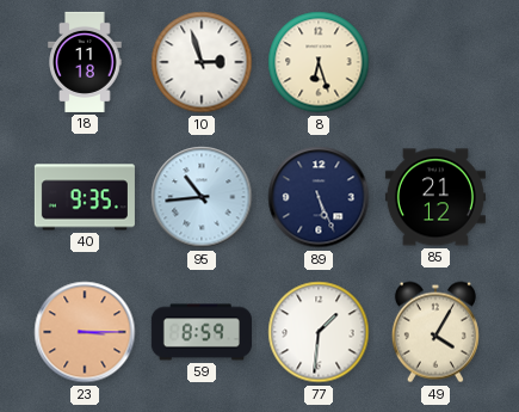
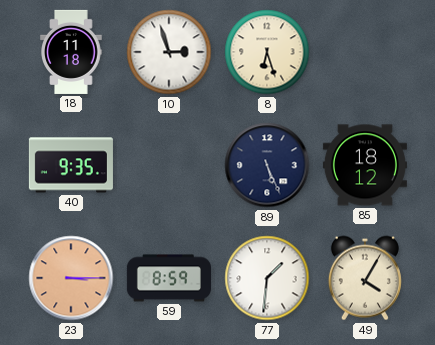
95: 10:44 -> none (202, 197)
85: 21:12 -> 18:12 (365, 165)
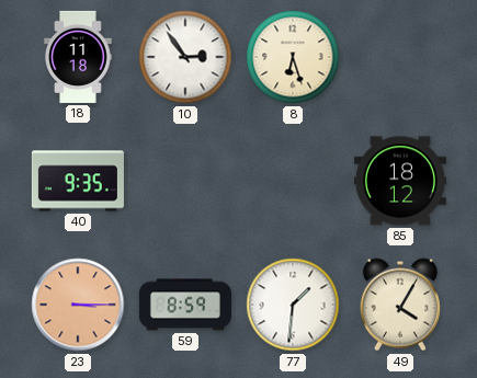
10: 2:57 -> 2:54 (185, 57)
89: 5:26 -> none (267, 165)
